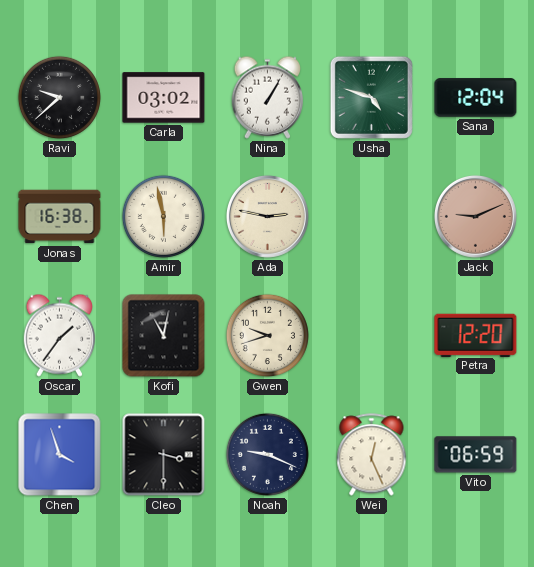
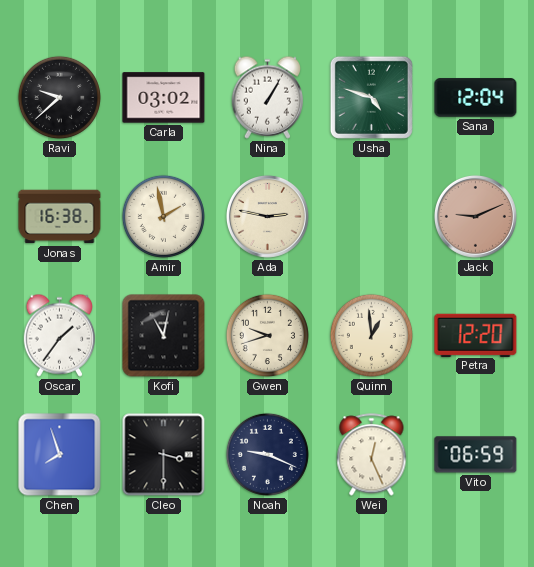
Amir: 5:58 -> 1:58 (163, 216)
Quinn: none -> 12:59 (371, 335)
Chen: 3:57 -> 7:57 (60, 455)
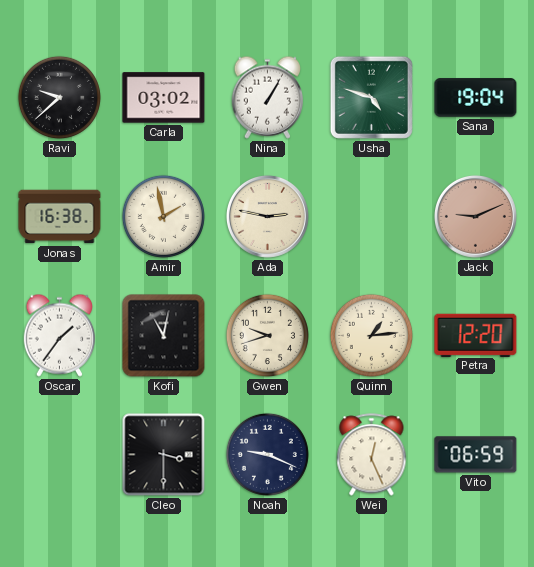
Sana: 12:04 -> 19:04 (476, 98)
Quinn: 12:59 -> 1:14 (371, 335)
Chen: 7:57 -> none (60, 455)
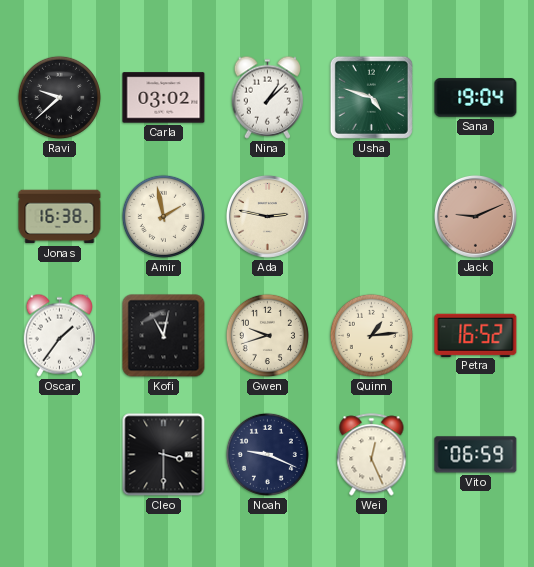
Nina: 1:05 -> 1:08 (267, 97)
Petra: 12:20 -> 16:52 (476, 335)
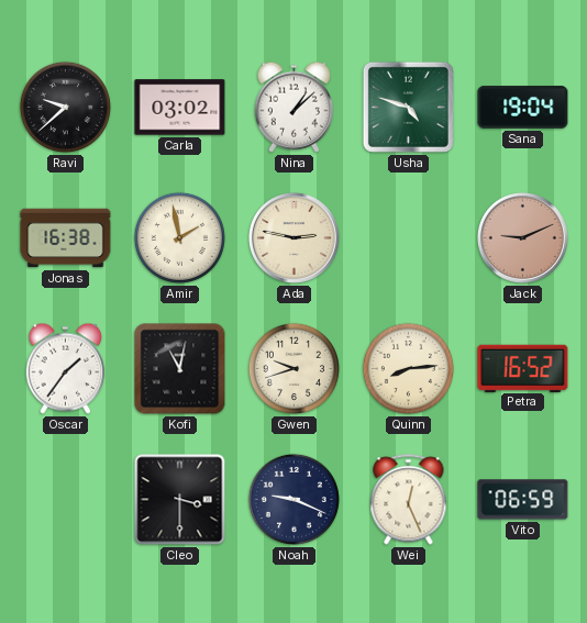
Quinn: 1:14 -> 8:14 (408, 368)
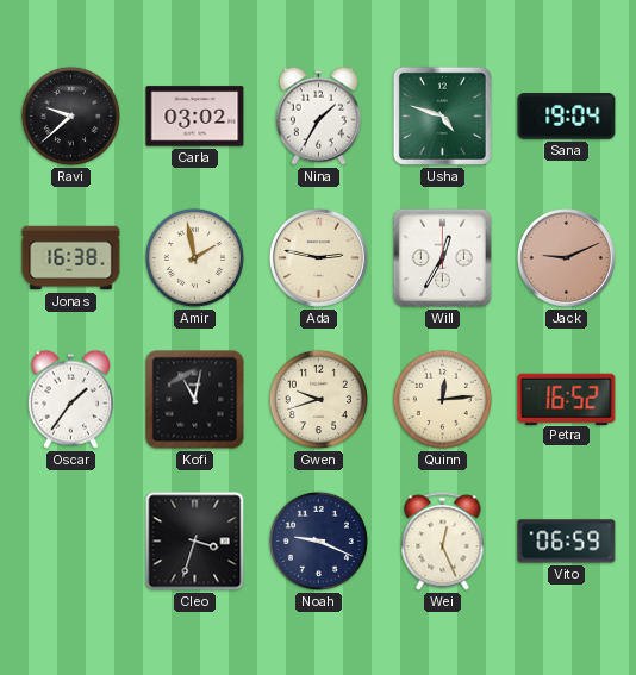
Nina: 1:08 -> 1:35 (318, 115)
Will: none -> 12:35 (442, 257)
Quinn: 8:14 -> 12:14 (442, 399)
Cleo: 3:30 -> 3:33 (195, 542)
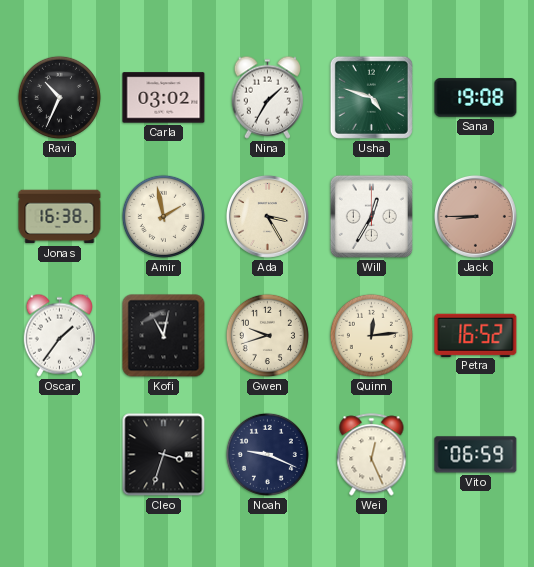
Ravi: 9:38 -> 10:34 (59, 97)
Sana: 19:04 -> 19:08 (476, 98)
Ada: 2:47 -> 3:25 (267, 216)
Jack: 9:11 -> 8:45 (475, 216)
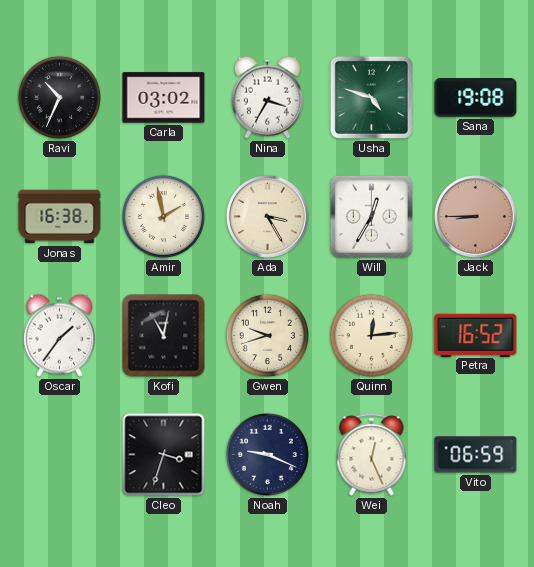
Nina: 1:35 -> 3:35 (267, 97)
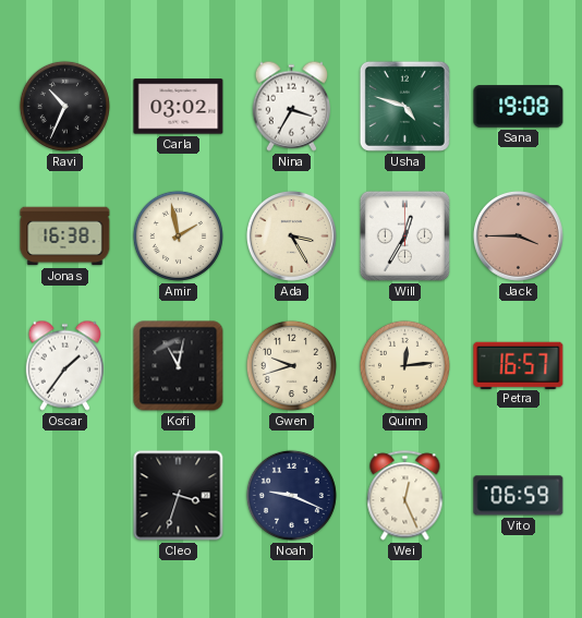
Jack: 8:45 -> 3:45 (518, 235)
Petra: 16:52 -> 16:57 (519, 365)
